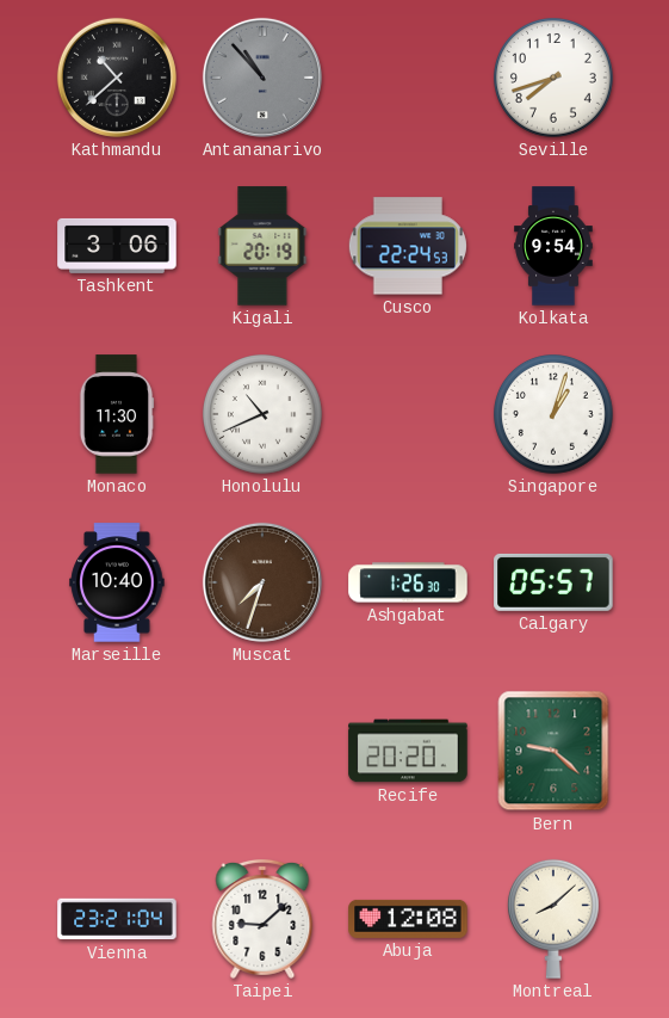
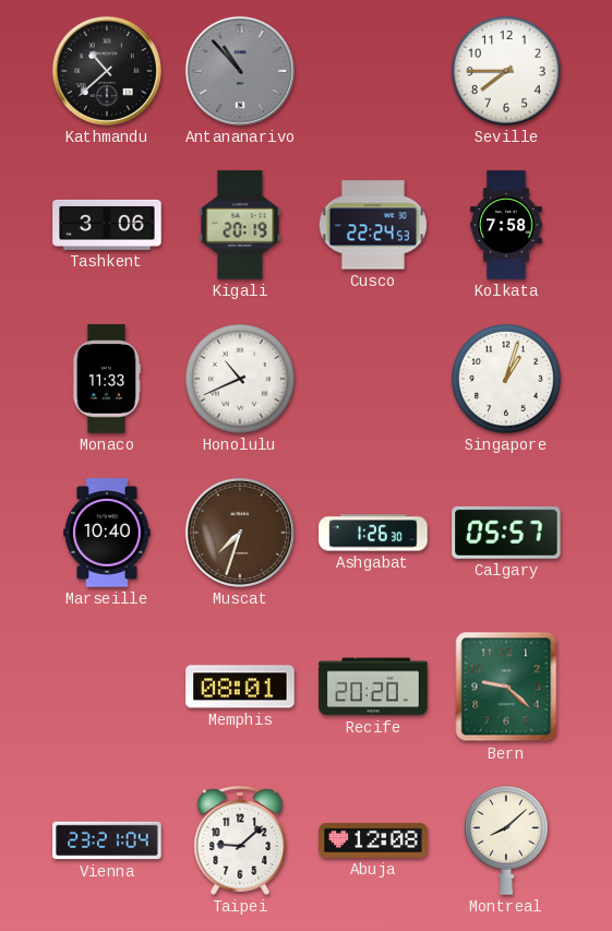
Seville: 7:42 -> 7:45 (507, 72)
Kolkata: 9:54 -> 7:58 (506, 225)
Monaco: 11:30 -> 11:33 (107, 379)
Memphis: none -> 08:01 (240, 687)
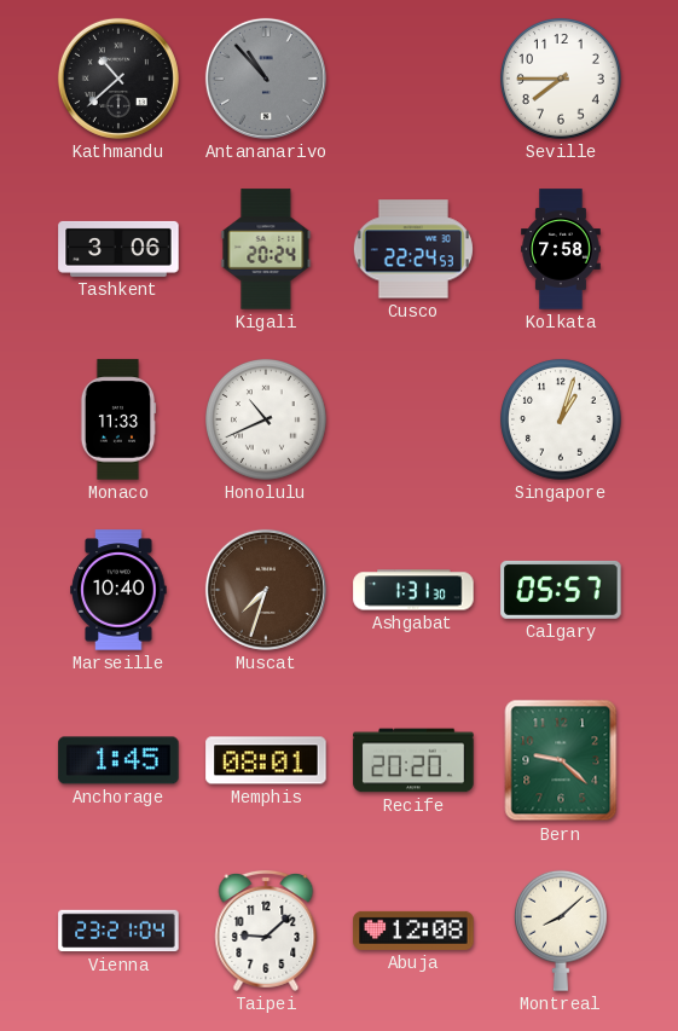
Kigali: 20:19 -> 20:24 (266, 249)
Ashgabat: 1:26 -> 1:31 (413, 590)
Anchorage: none -> 1:45 (118, 760)
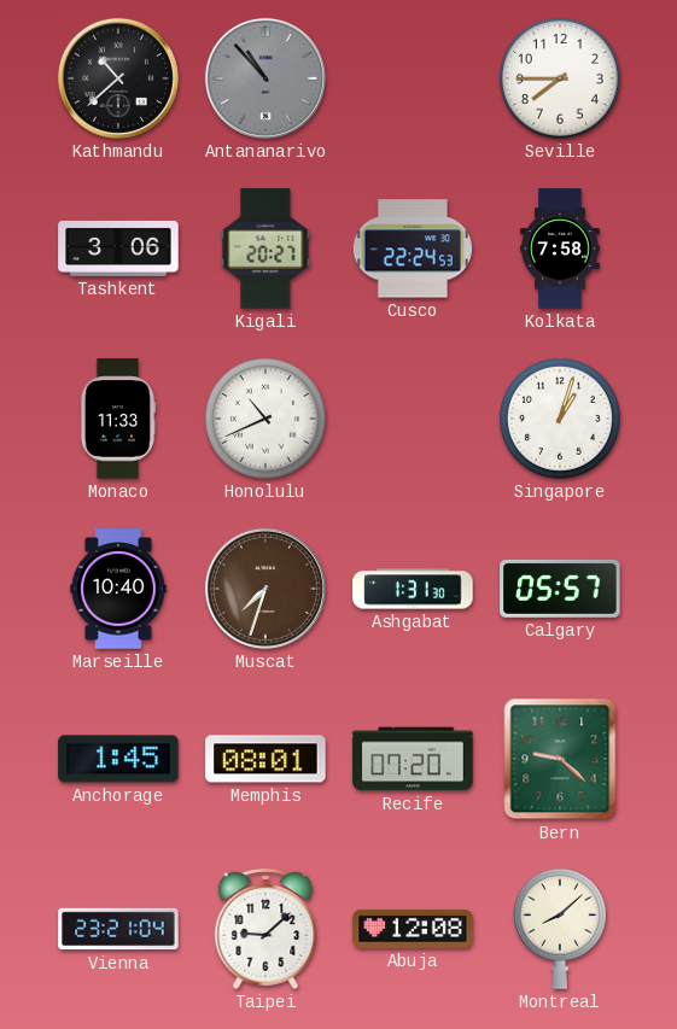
Kigali: 20:24 -> 20:27 (265, 249)
Recife: 20:20 -> 07:20 (413, 759)
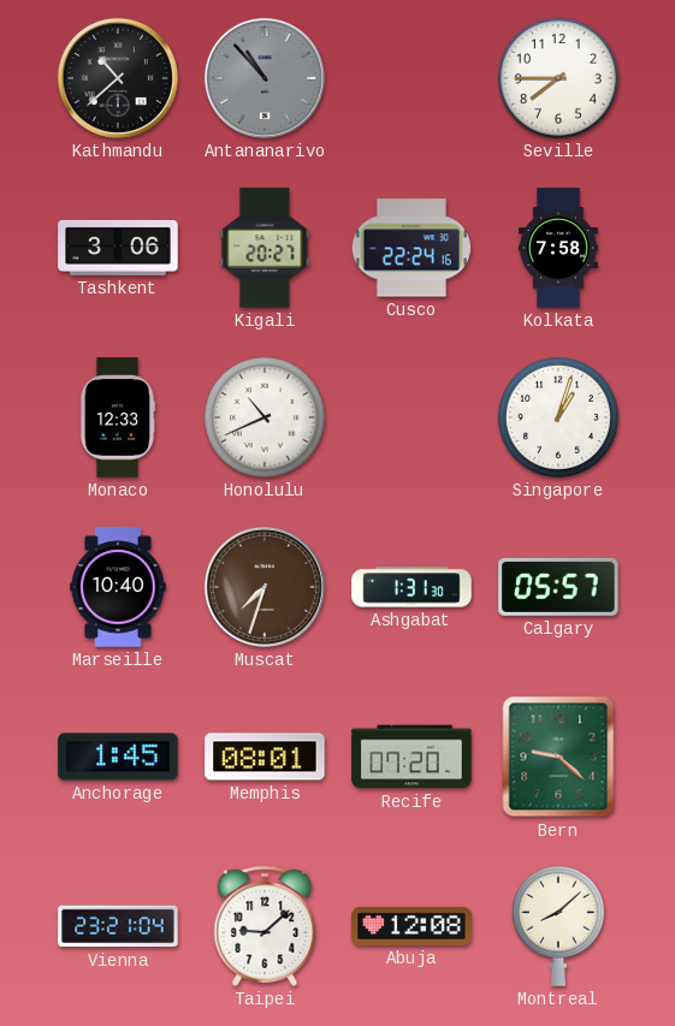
Cusco: 22:24:53 -> 22:24:16 (411, 248)
Monaco: 11:33 -> 12:33 (118, 417)
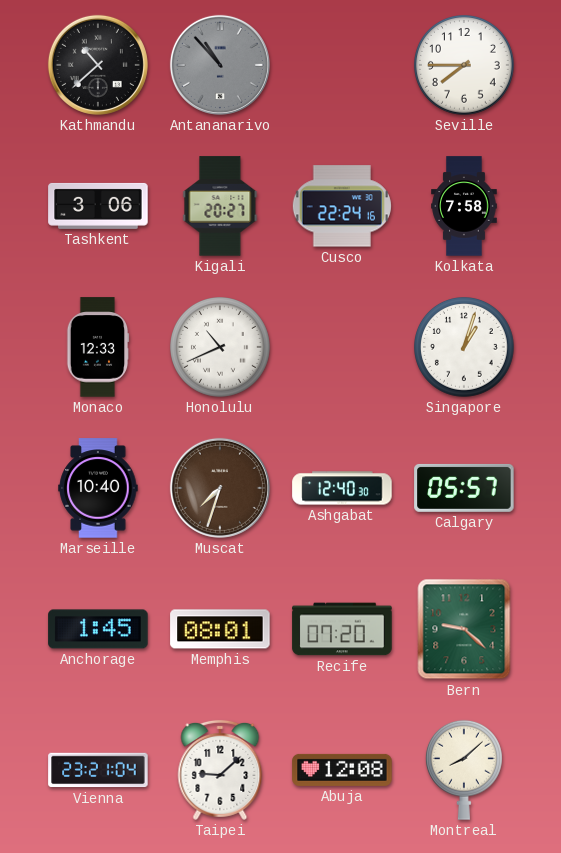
Ashgabat: 1:31 -> 12:40 (342, 488)
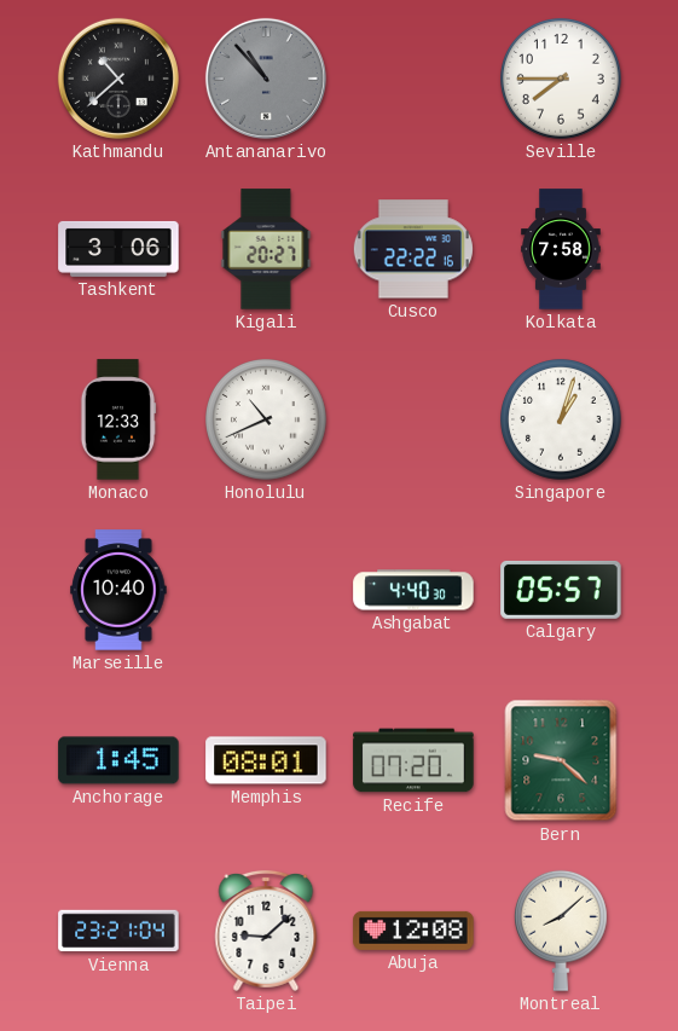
Cusco: 22:24 -> 22:22 (413, 249)
Muscat: 7:33 -> none (220, 488)
Ashgabat: 12:40 -> 4:40 (413, 590)
